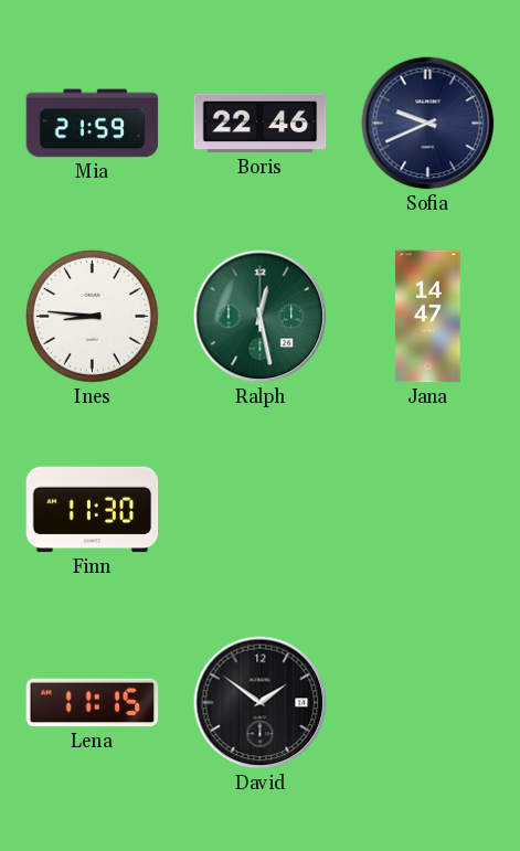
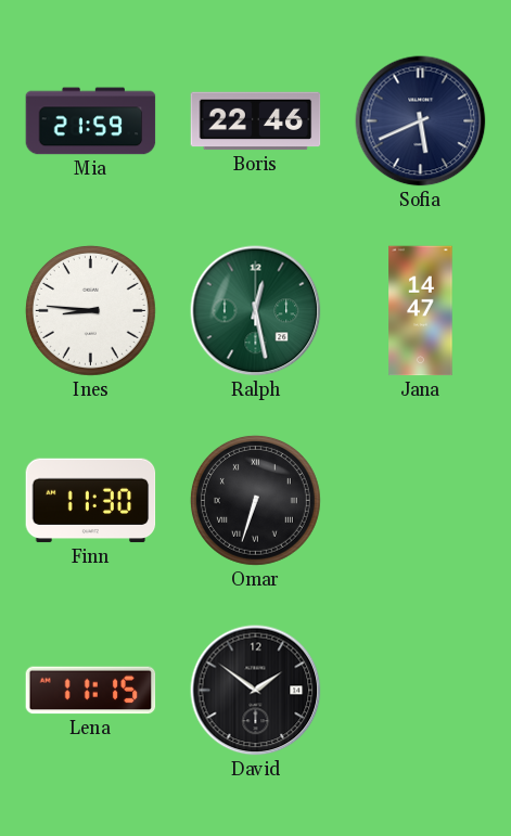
Sofia: 9:41 -> 5:41 (421, 121)
Omar: none -> 6:33 (255, 500)
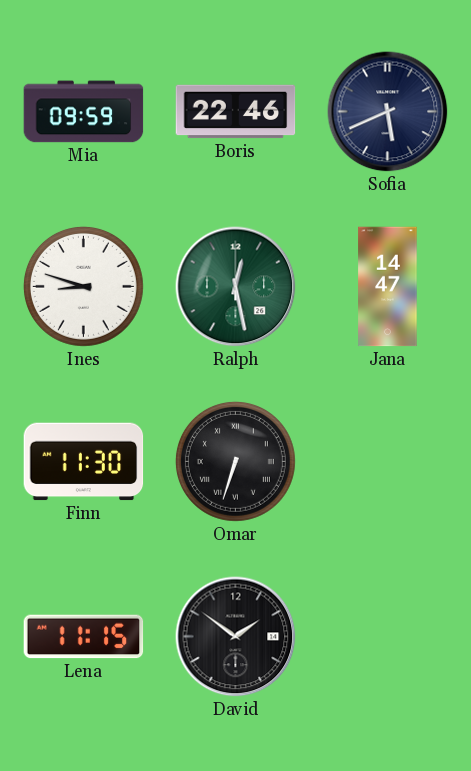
Mia: 21:59 -> 09:59 (84, 112)
Ines: 8:46 -> 8:48 (83, 286)
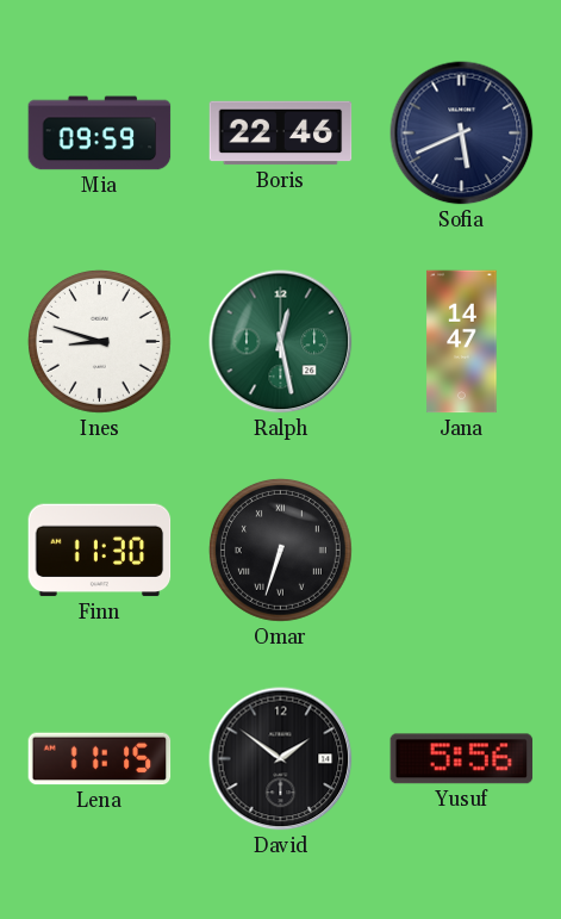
Yusuf: none -> 5:56 (462, 759)
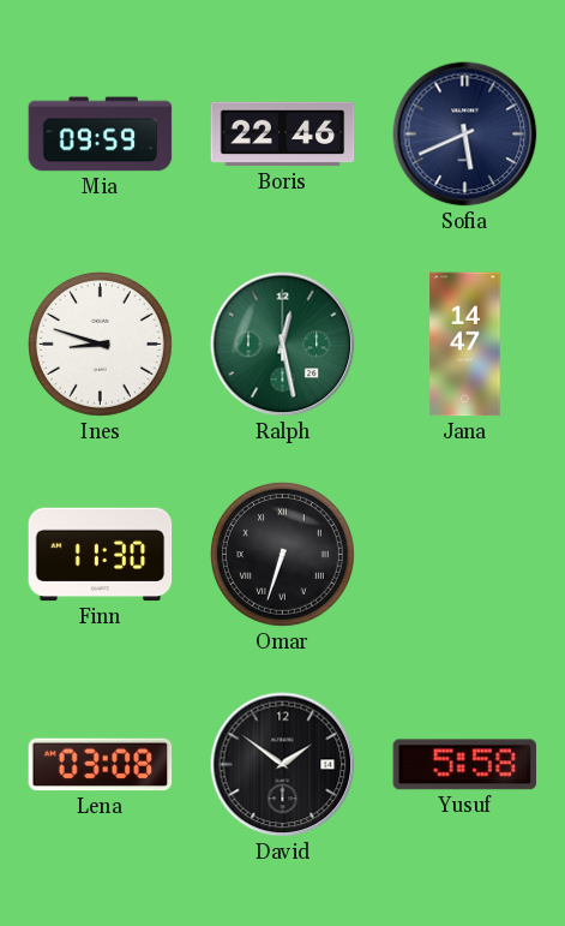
Lena: 11:15 -> 03:08 (101, 765)
Yusuf: 5:56 -> 5:58 (465, 765)
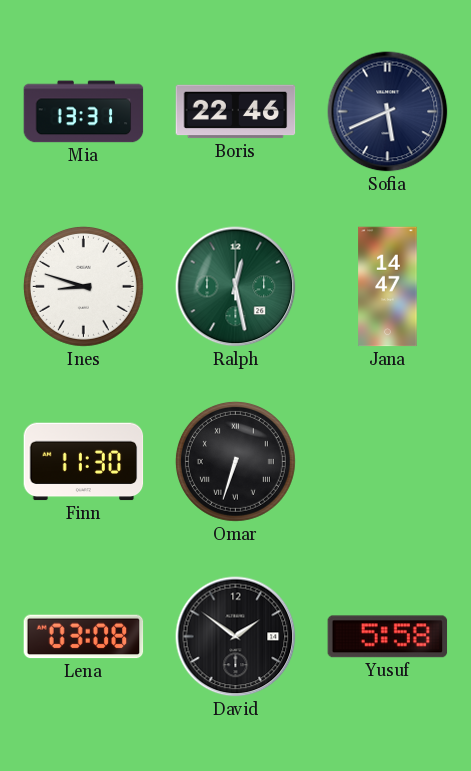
Mia: 09:59 -> 13:31 (84, 112)
